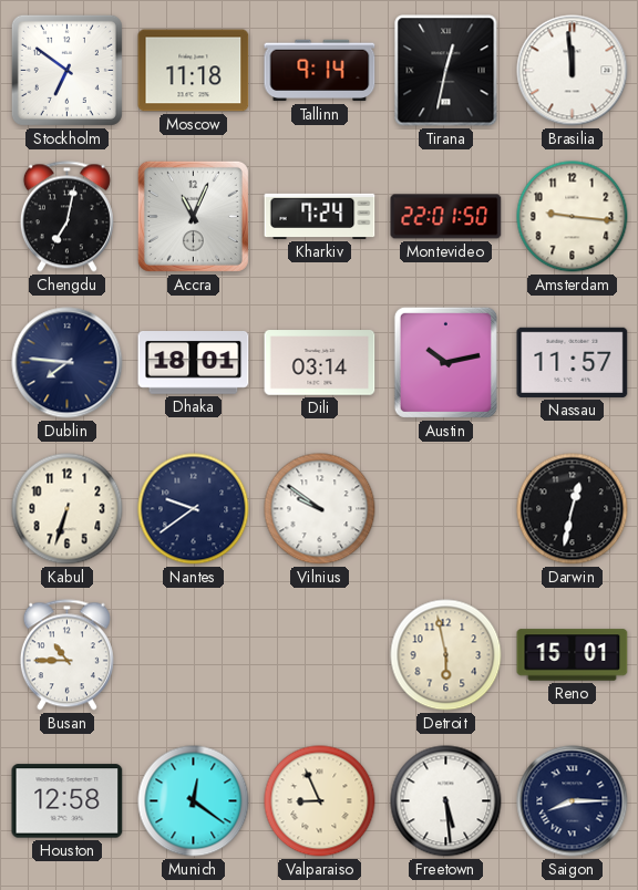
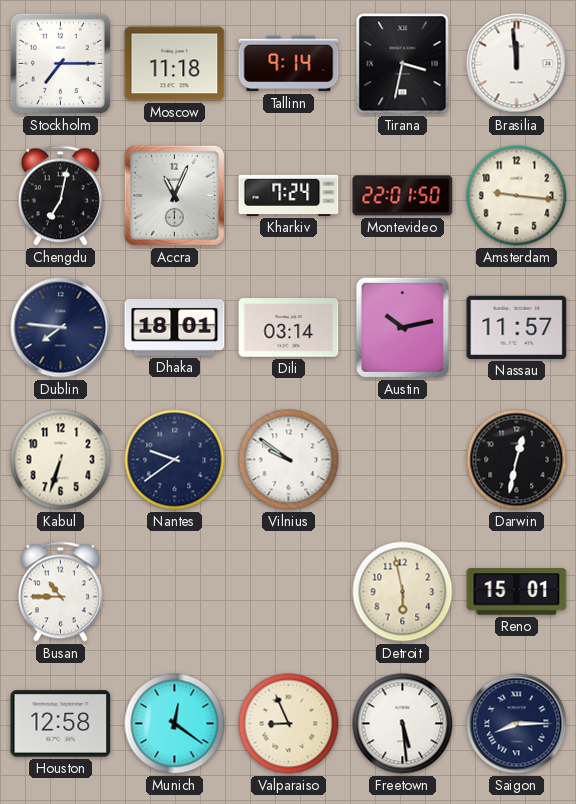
Stockholm: 6:51 -> 7:15 (60, 63)
Tirana: 12:32 -> 3:32 (403, 64)
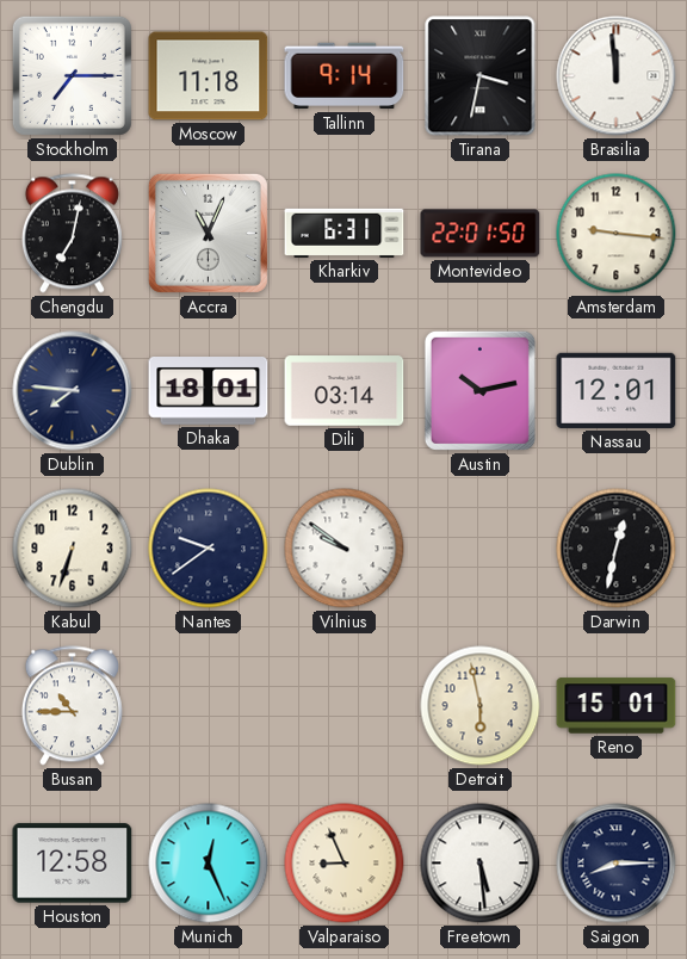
Kharkiv: 7:24 -> 6:31 (345, 233)
Nassau: 11:57 -> 12:01 (617, 390)
Munich: 12:21 -> 12:26 (209, 864)
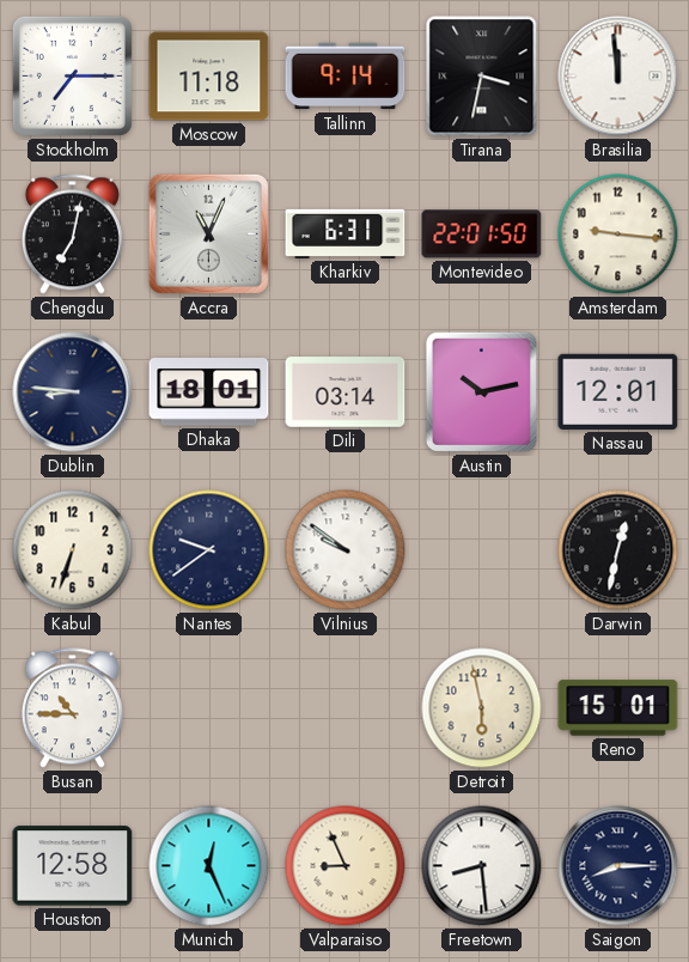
Dublin: 7:46 -> 8:46 (73, 392)
Freetown: 5:29 -> 8:29 (482, 866)
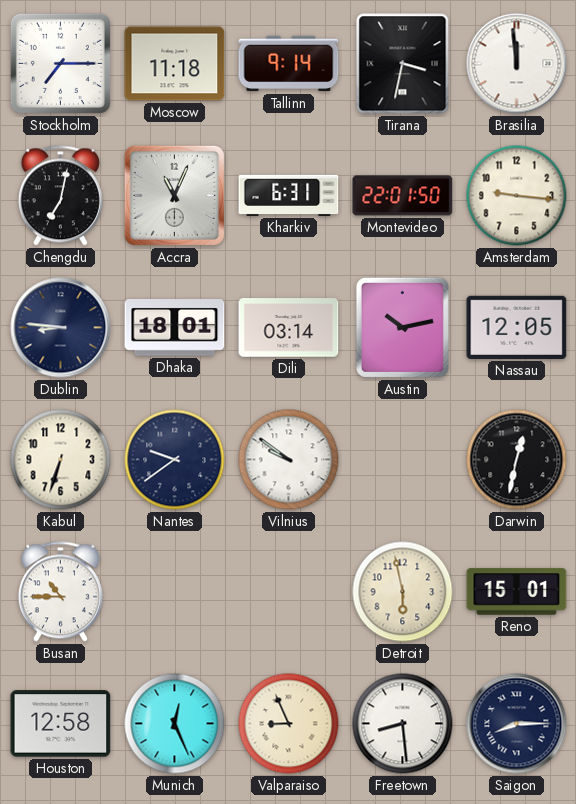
Nassau: 12:01 -> 12:05 (517, 327)
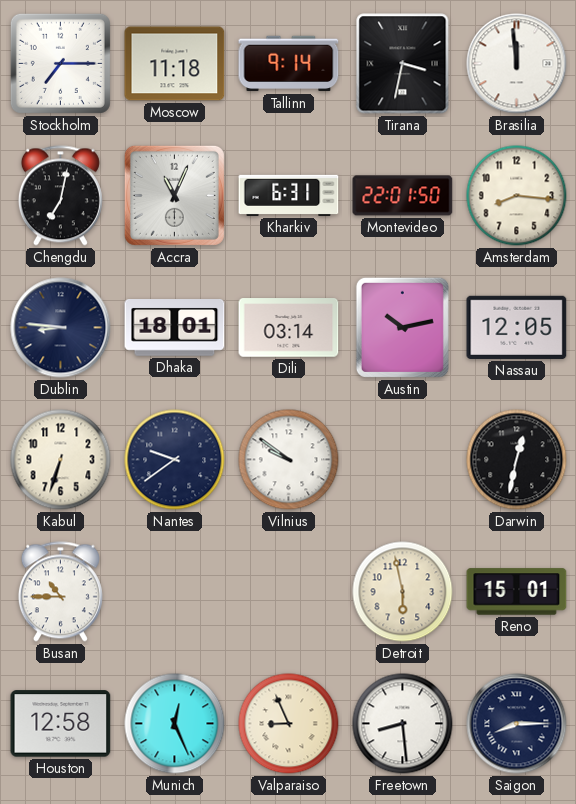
Amsterdam: 9:16 -> 8:16 (517, 196)
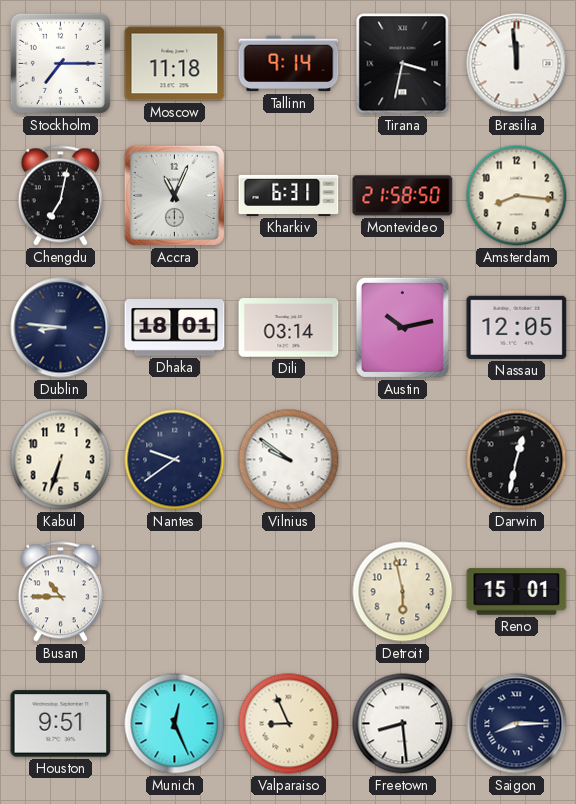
Montevideo: 22:01 -> 21:58 (403, 196)
Houston: 12:58 -> 9:51 (61, 724)
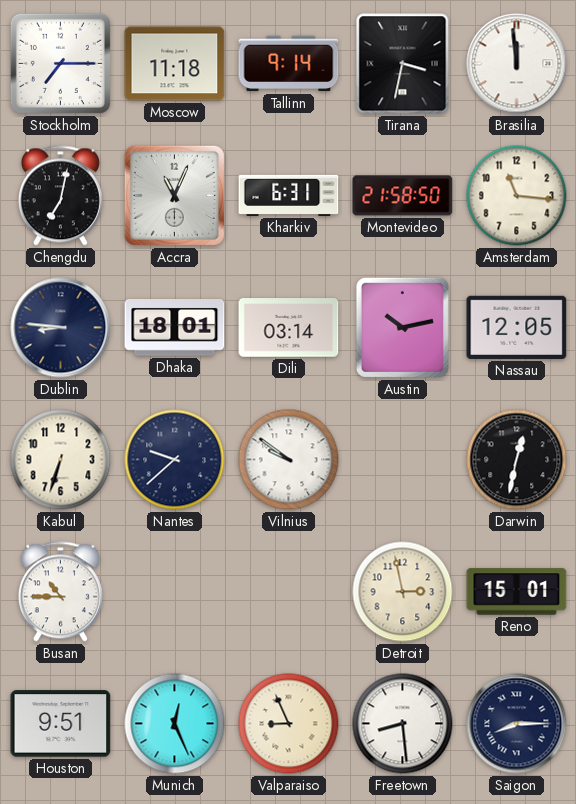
Amsterdam: 8:16 -> 11:16 (517, 196)
Nantes: 9:39 -> 9:38 (175, 460)
Detroit: 5:58 -> 2:58 (403, 592)
